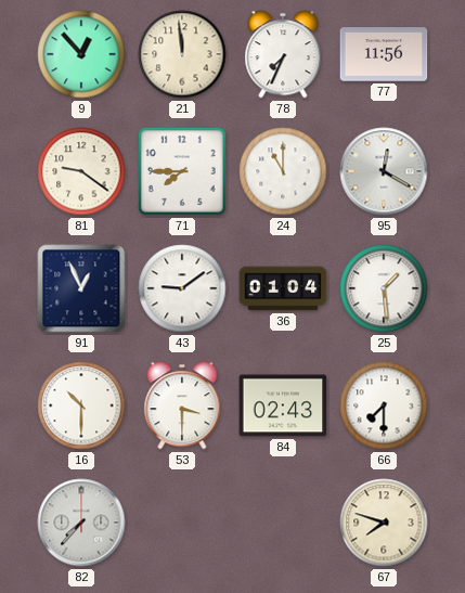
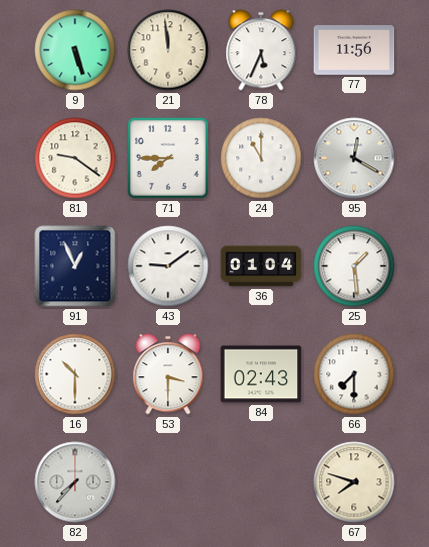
9: 12:53 -> 5:27 (75, 50)
78: 7:34 -> 5:34 (261, 50)
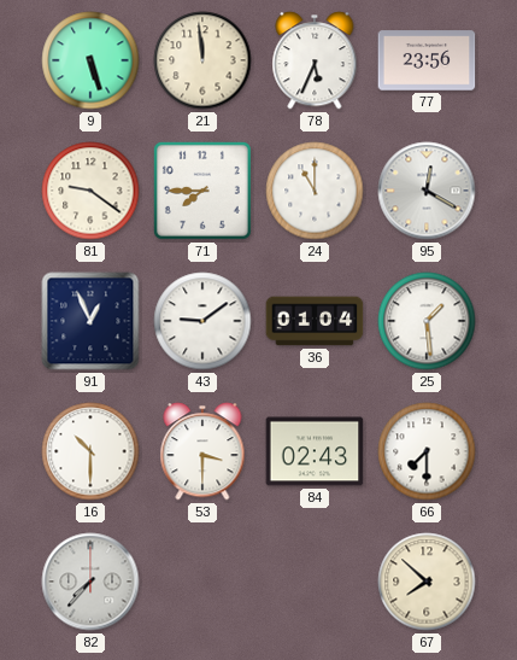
77: 11:56 -> 23:56 (427, 60)
67: 7:48 -> 7:52 (427, 582)
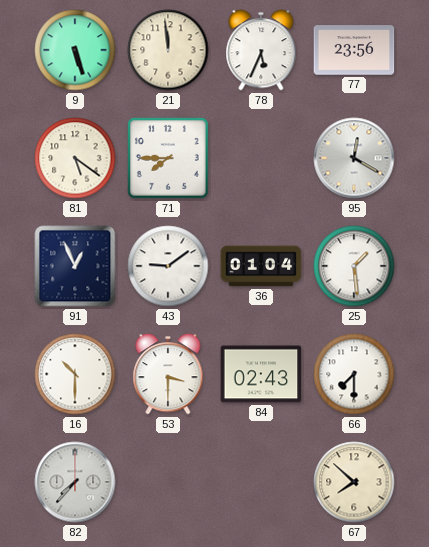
81: 9:21 -> 5:21 (75, 158)
24: 11:00 -> none (315, 191)
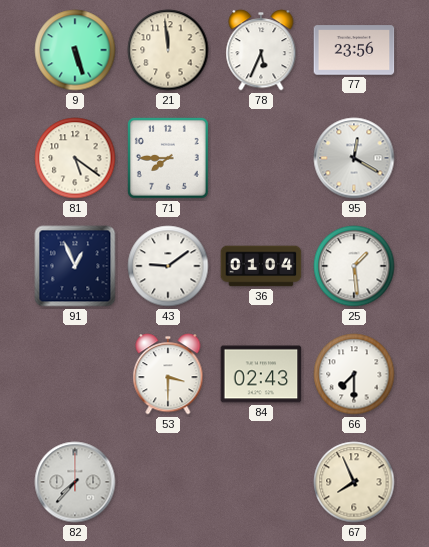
16: 10:30 -> none (75, 374)
67: 7:52 -> 7:56 (354, 482)
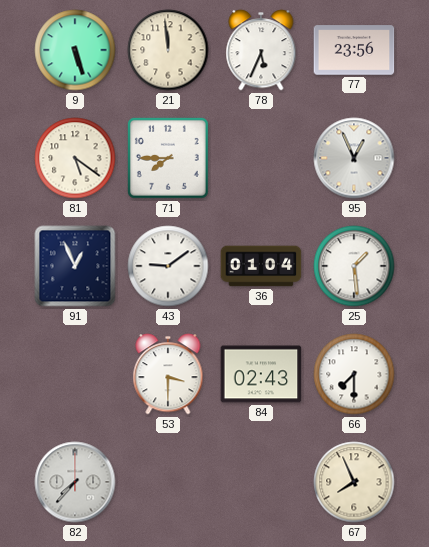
95: 12:20 -> 12:56 (354, 158)
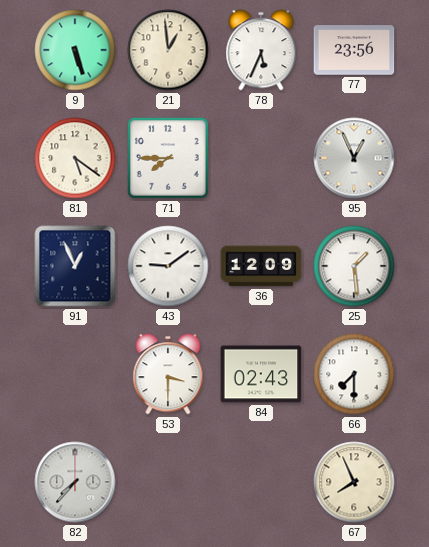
21: 11:59 -> 12:59 (168, 50)
36: 01:04 -> 12:09 (261, 266)
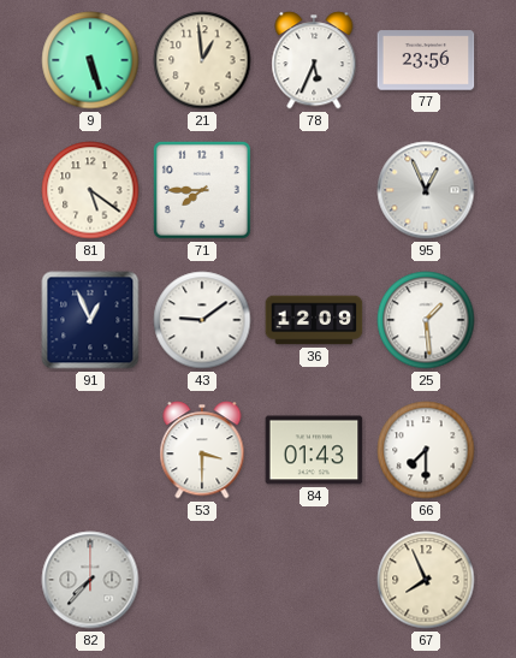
84: 02:43 -> 01:43 (314, 450)
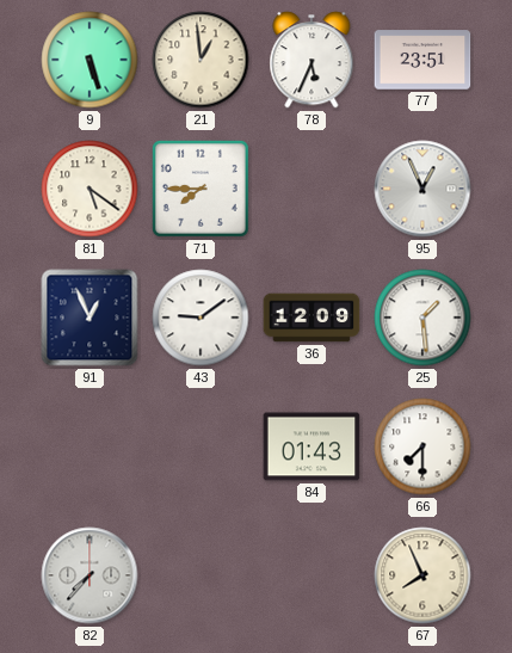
77: 23:56 -> 23:51 (422, 60)
53: 3:30 -> none (202, 450)
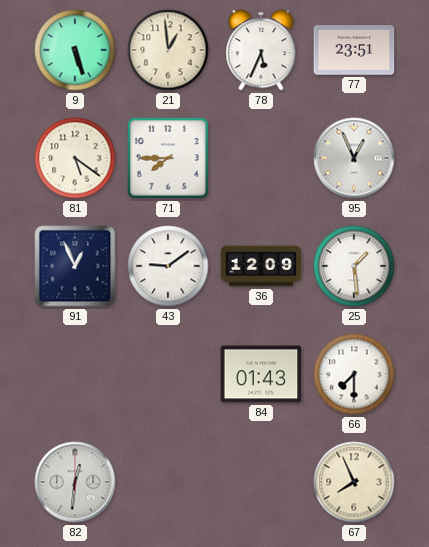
82: 7:37 -> 12:31 (75, 482)
